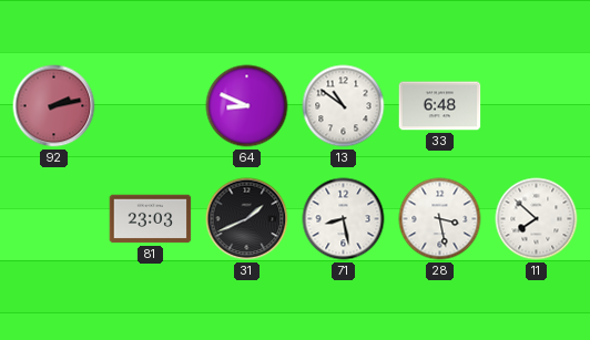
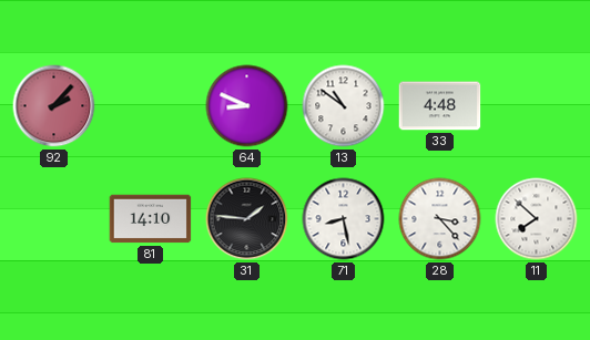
92: 2:13 -> 2:07 (54, 106)
33: 6:48 -> 4:48 (440, 106)
81: 23:03 -> 14:10 (151, 219)
31: 1:41 -> 1:46 (247, 219)
28: 3:28 -> 3:23 (440, 219)
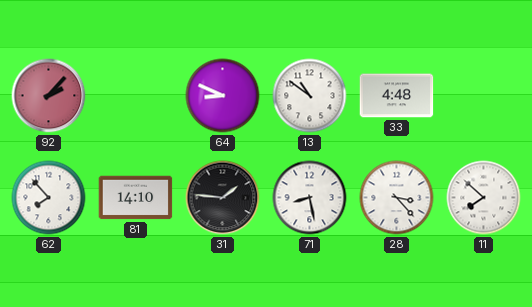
62: none -> 7:53 (49, 198)
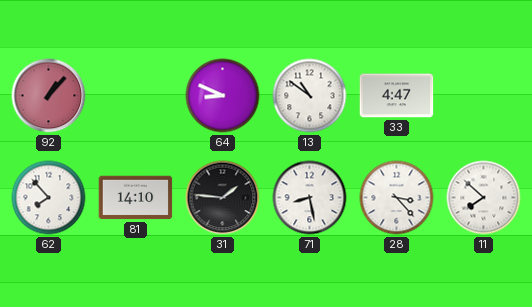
92: 2:07 -> 1:07 (49, 96)
33: 4:48 -> 4:47 (397, 96)
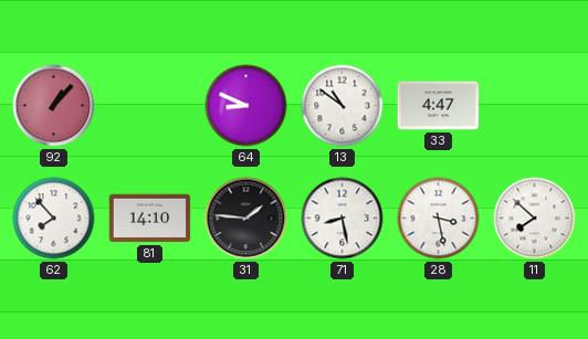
28: 3:23 -> 3:28 (439, 219)
